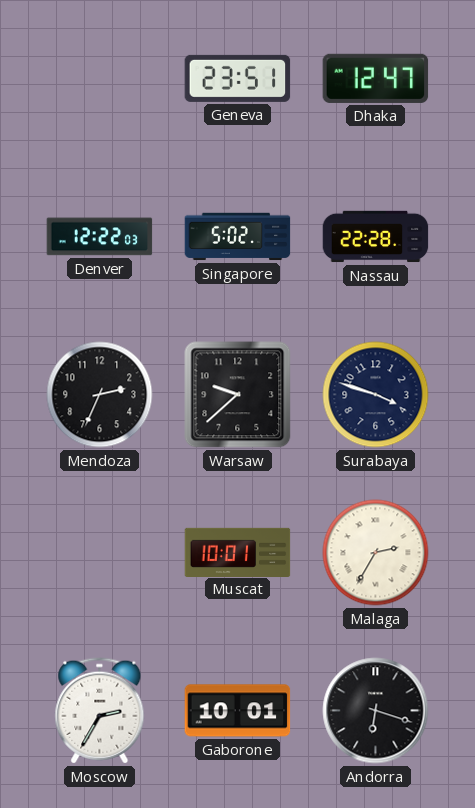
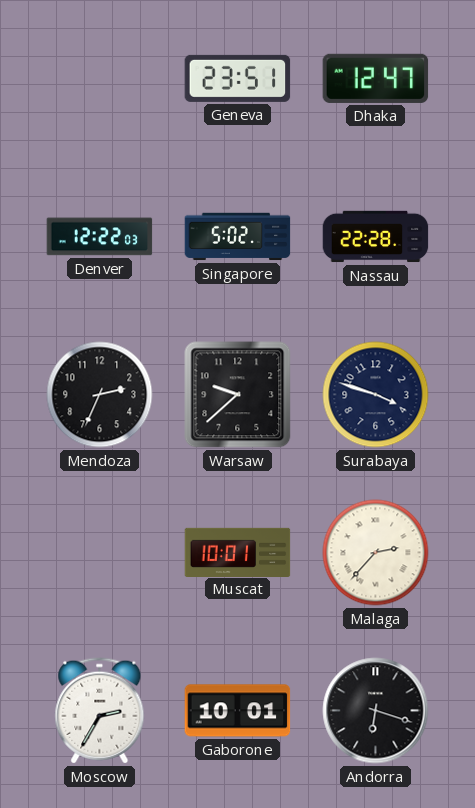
Malaga: 2:35 -> 2:37 (376, 553)
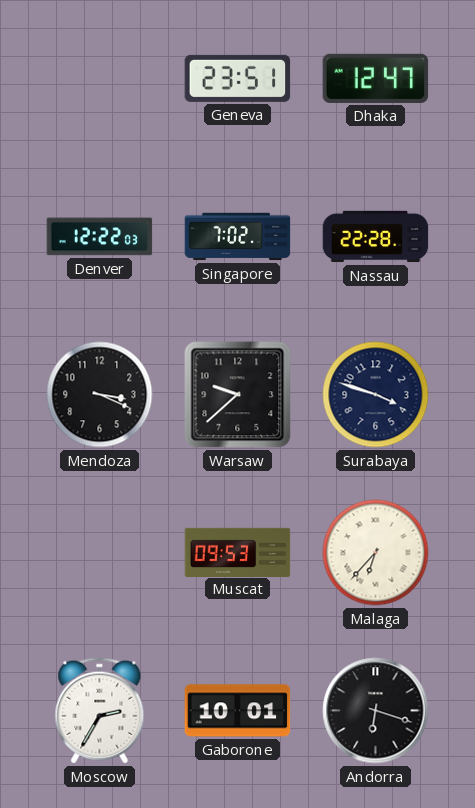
Singapore: 5:02 -> 7:02 (238, 237)
Mendoza: 2:34 -> 3:19 (100, 395)
Muscat: 10:01 -> 09:53 (238, 552)
Malaga: 2:37 -> 6:37 (376, 553)
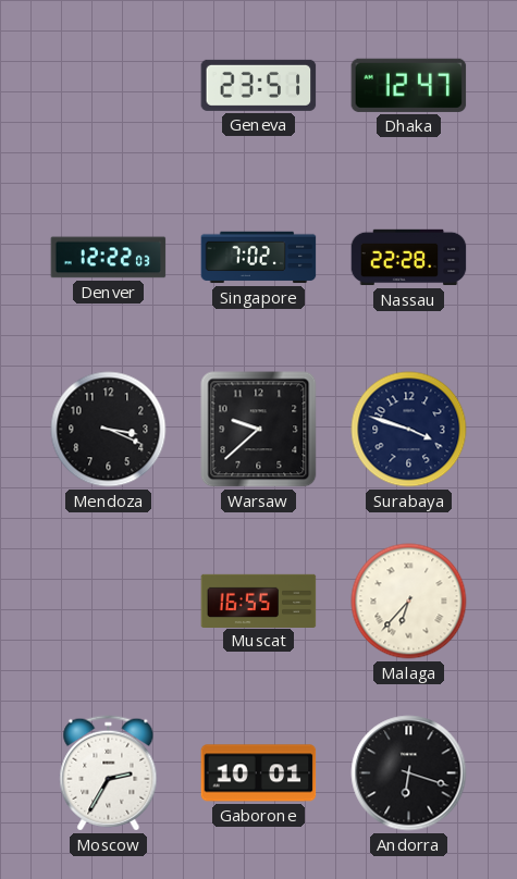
Muscat: 09:53 -> 16:55 (259, 601)
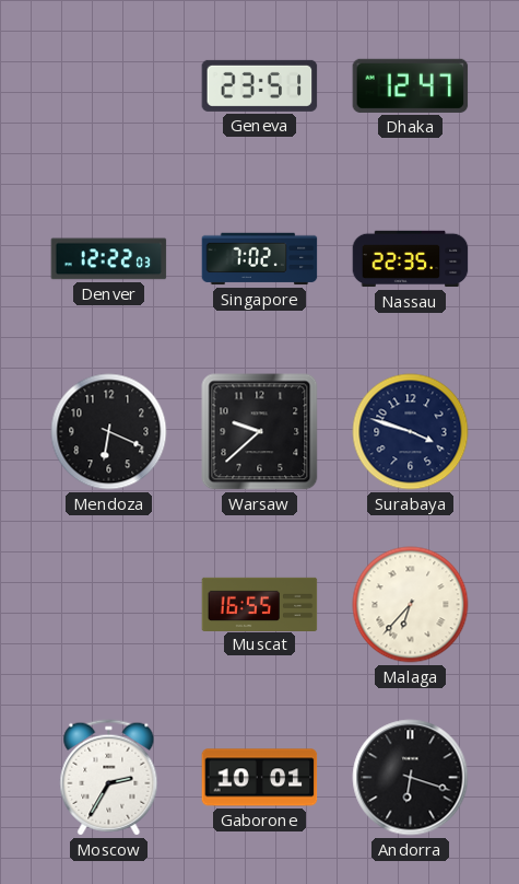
Nassau: 22:28 -> 22:35 (411, 259)
Mendoza: 3:19 -> 6:19 (109, 432)
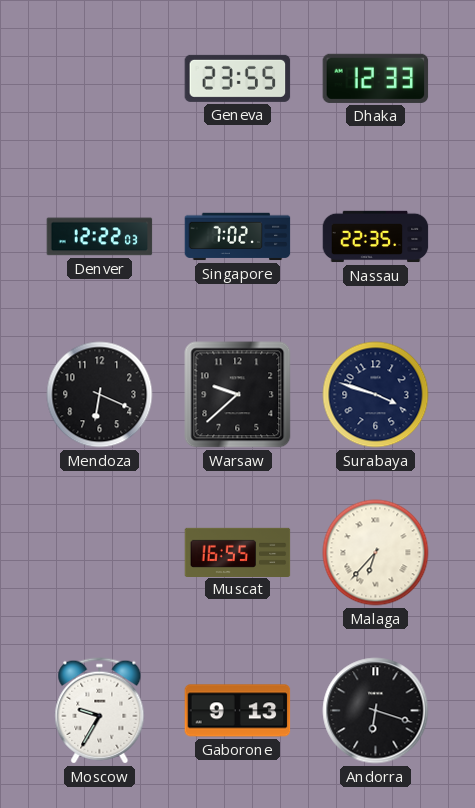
Geneva: 23:51 -> 23:55 (238, 78)
Dhaka: 12:47 -> 12:33 (376, 78)
Moscow: 2:35 -> 9:35 (100, 711)
Gaborone: 10:01 -> 9:13 (238, 711)
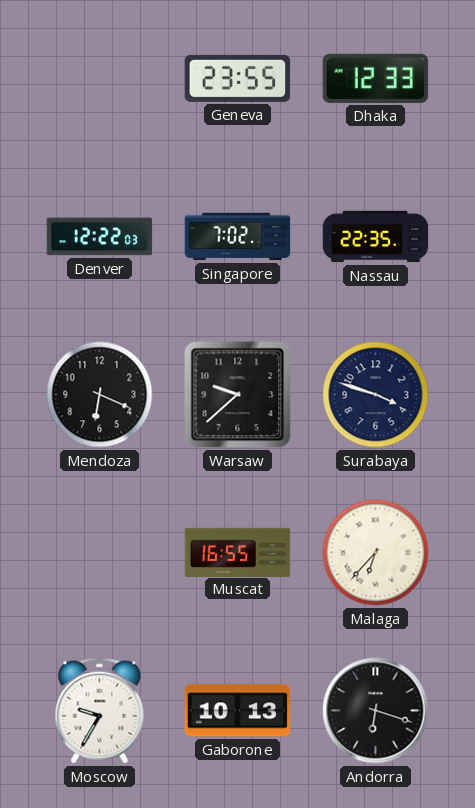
Gaborone: 9:13 -> 10:13 (238, 711)
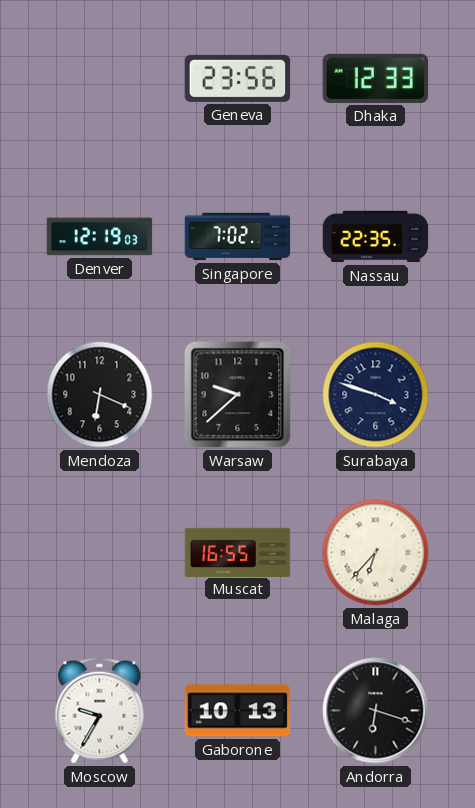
Geneva: 23:55 -> 23:56 (238, 78)
Denver: 12:22 -> 12:19 (100, 237)
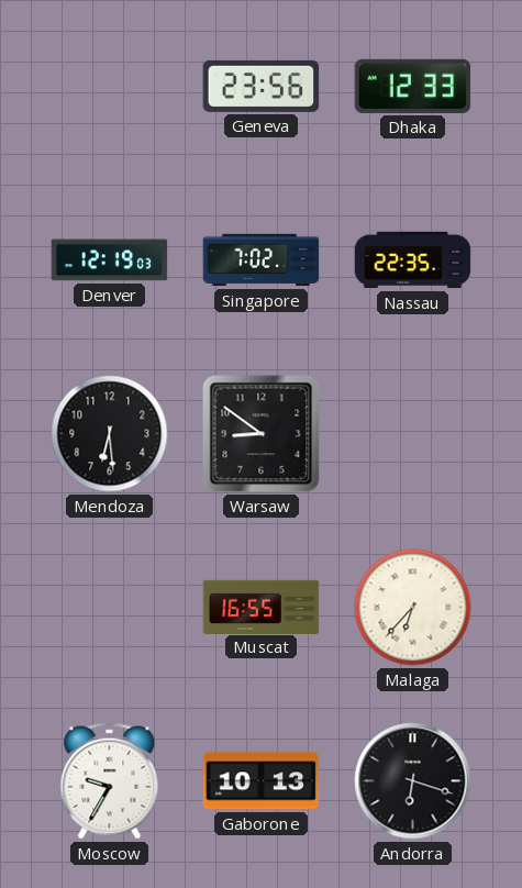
Mendoza: 6:19 -> 6:29 (110, 434)
Warsaw: 9:38 -> 8:51 (262, 434)
Surabaya: 3:48 -> none (376, 395)
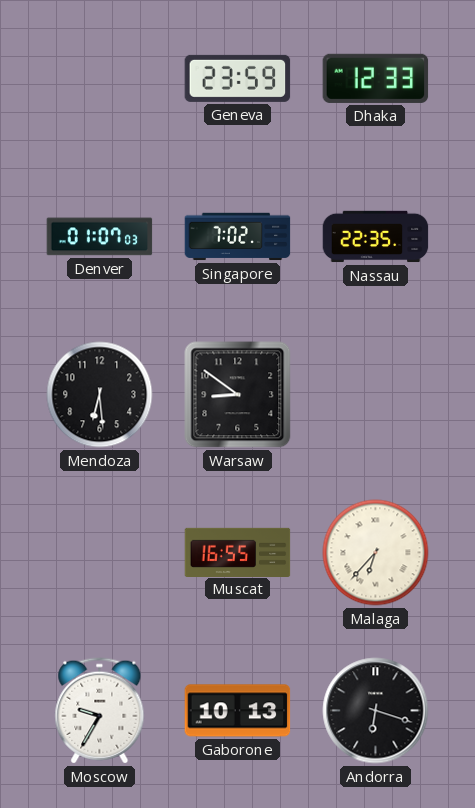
Geneva: 23:56 -> 23:59 (238, 78)
Denver: 12:19 -> 01:07 (100, 237)
